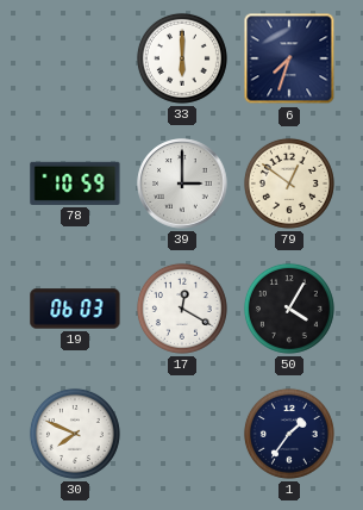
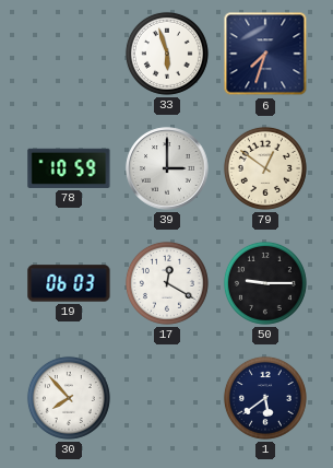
33: 6:00 -> 5:57 (167, 54)
50: 4:05 -> 9:15 (265, 283)
30: 7:49 -> 7:53 (69, 398)
1: 1:36 -> 5:39 (265, 398)
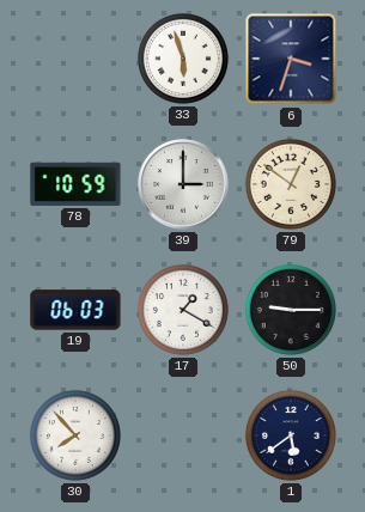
6: 7:33 -> 3:33 (291, 59)
17: 12:20 -> 1:20 (183, 310)
